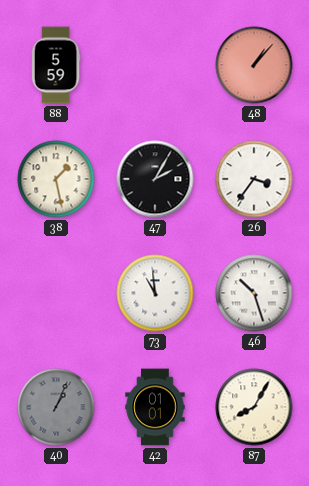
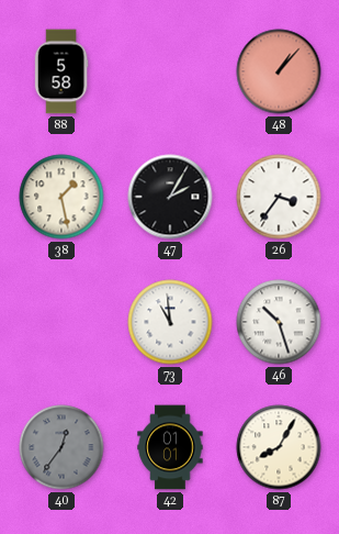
88: 5:59 -> 5:58 (61, 71)
40: 1:04 -> 12:36 (61, 447)
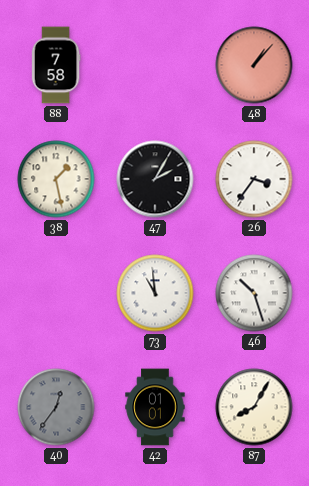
88: 5:58 -> 7:58 (56, 65)
